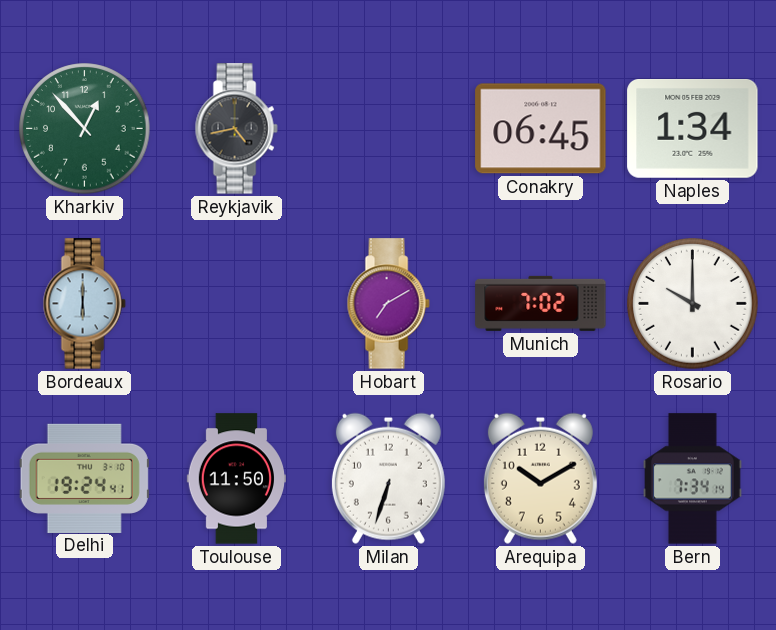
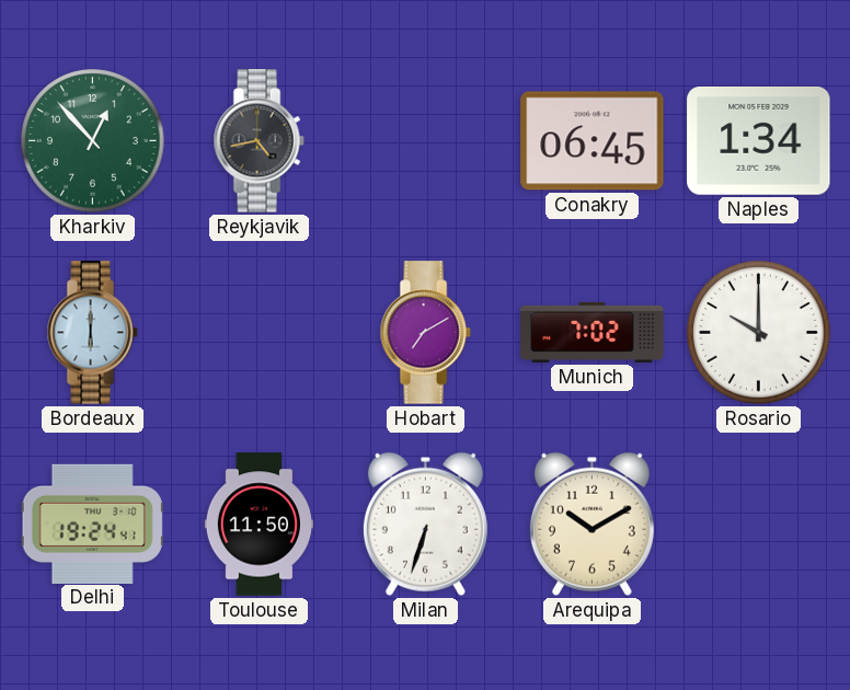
Bern: 7:34 -> none (693, 479)
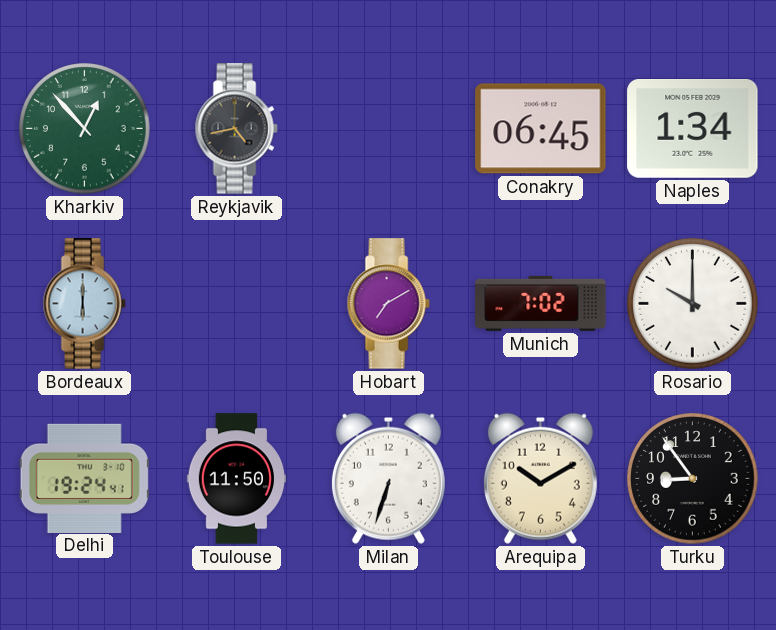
Turku: none -> 8:54 (693, 479)
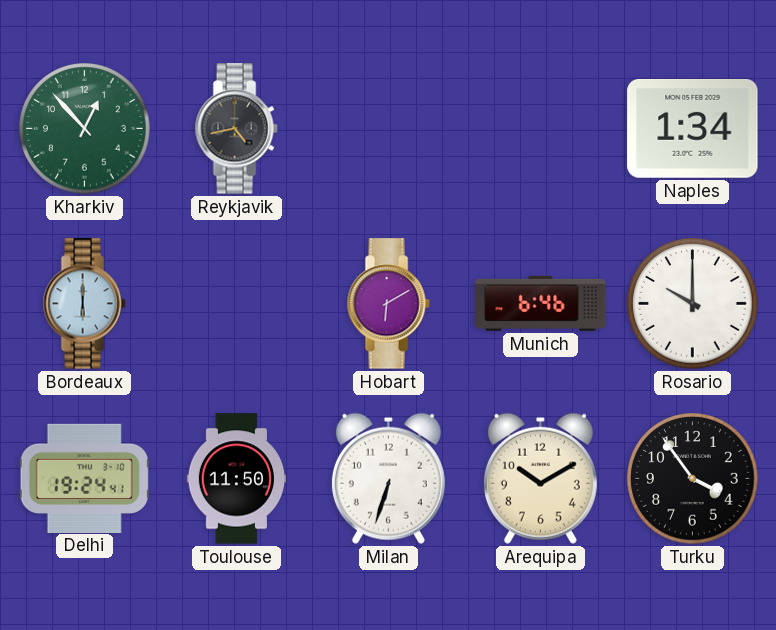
Conakry: 06:45 -> none (541, 129)
Hobart: 7:10 -> 6:10 (388, 304)
Munich: 7:02 -> 6:46 (541, 303)
Turku: 8:54 -> 3:54 (693, 479)
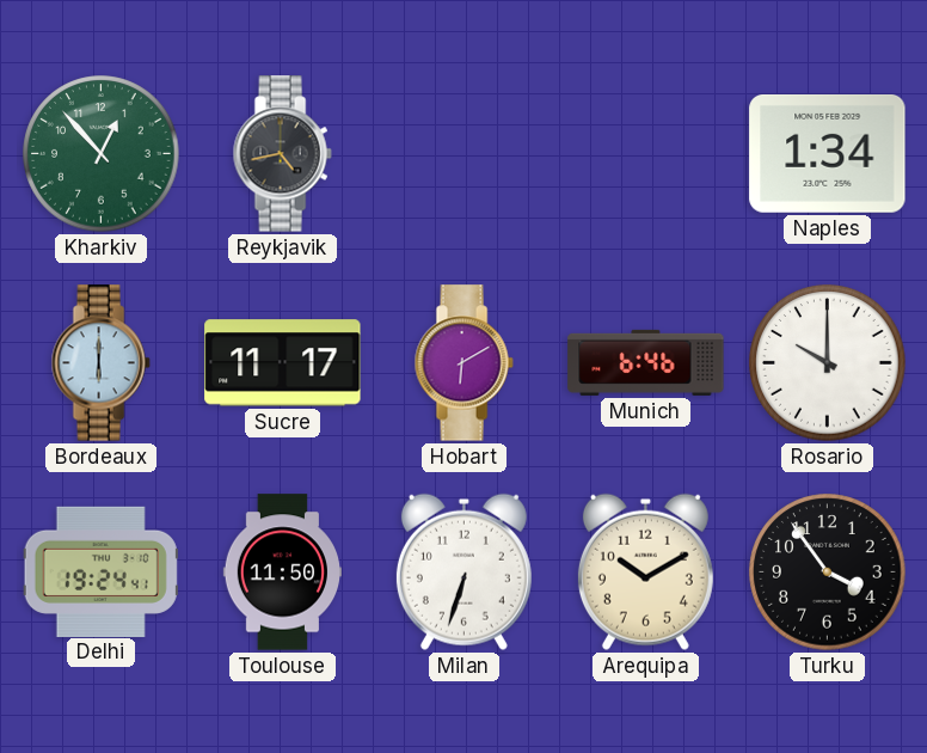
Sucre: none -> 11:17 (283, 363)
